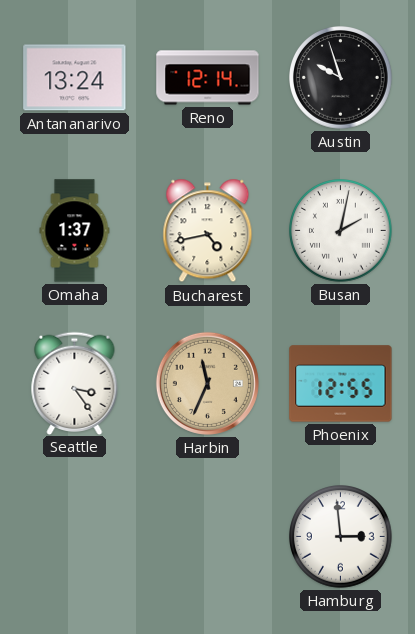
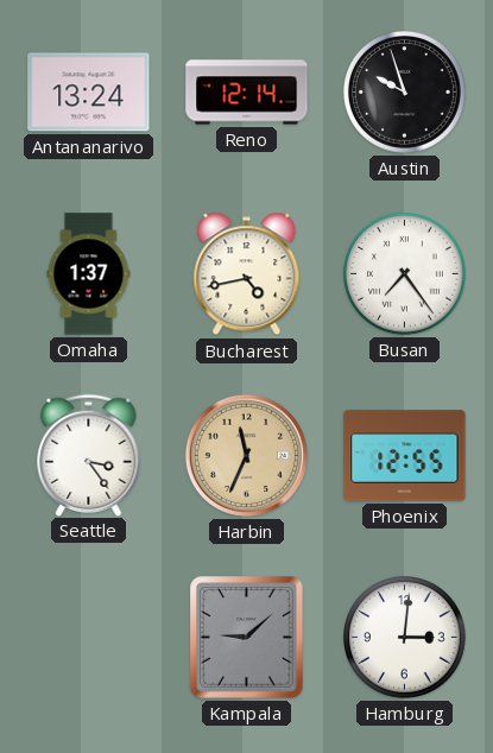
Busan: 2:02 -> 7:24 (405, 274)
Kampala: none -> 9:08 (247, 638)
Hamburg: 2:59 -> 3:01 (405, 638)
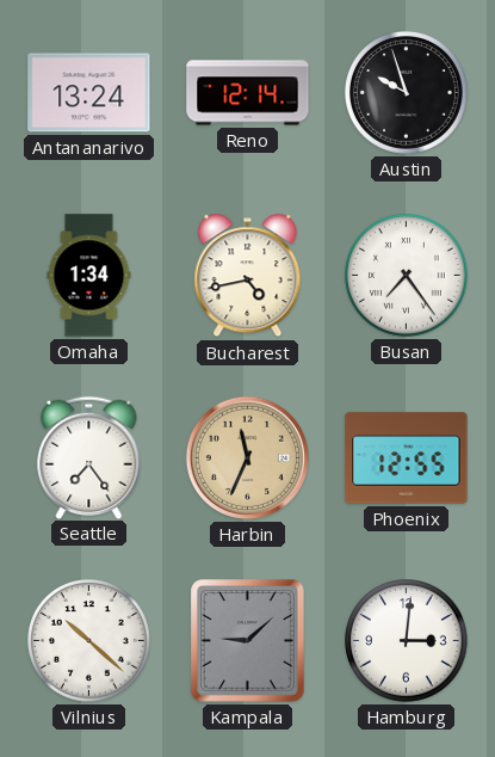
Omaha: 1:37 -> 1:34 (89, 276)
Seattle: 3:24 -> 7:24 (89, 457)
Vilnius: none -> 10:22 (89, 641)
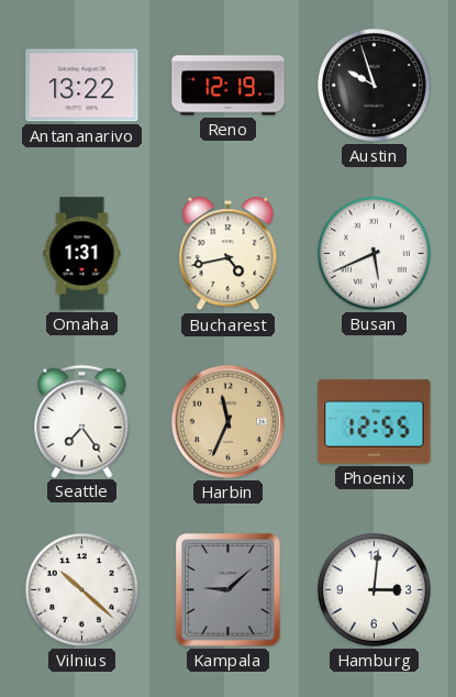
Antananarivo: 13:24 -> 13:22 (82, 86)
Reno: 12:14 -> 12:19 (229, 86)
Omaha: 1:34 -> 1:31 (82, 254)
Busan: 7:24 -> 5:41 (375, 254)
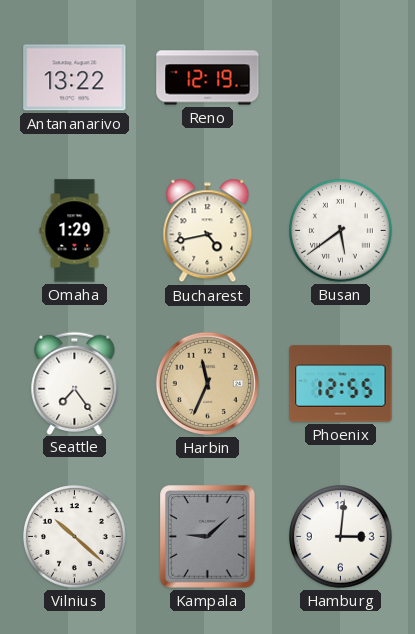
Austin: 9:57 -> none (375, 86)
Omaha: 1:31 -> 1:29 (75, 231)
Busan: 5:41 -> 5:39 (341, 231)
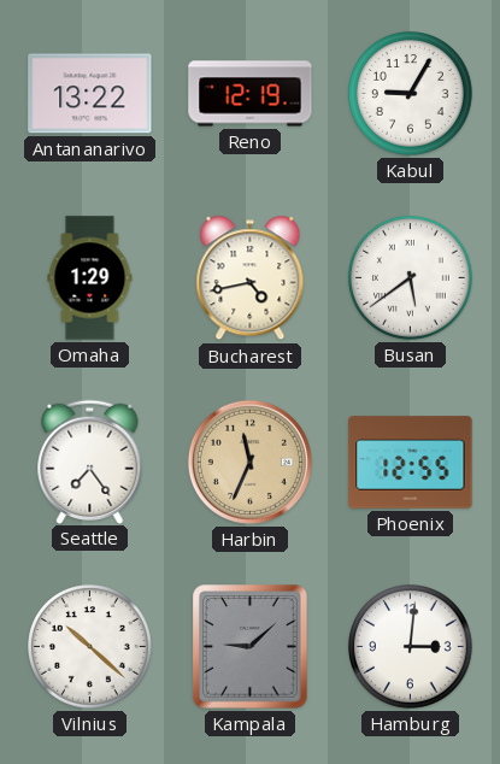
Kabul: none -> 9:05 (411, 94)
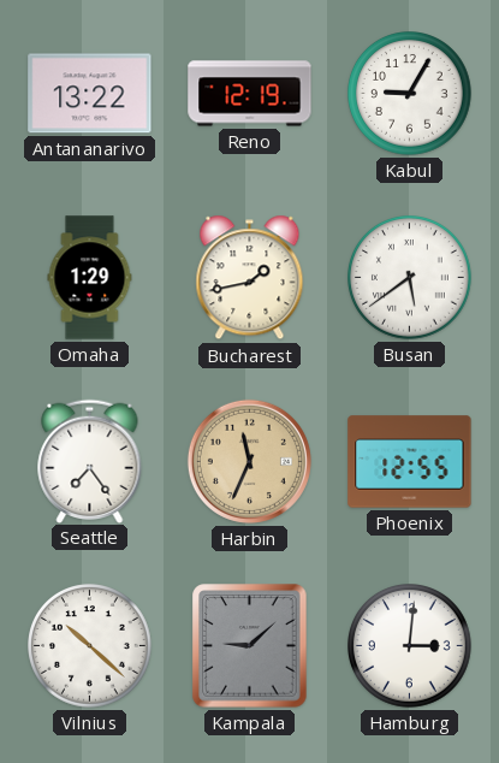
Bucharest: 4:43 -> 1:43 (250, 278)
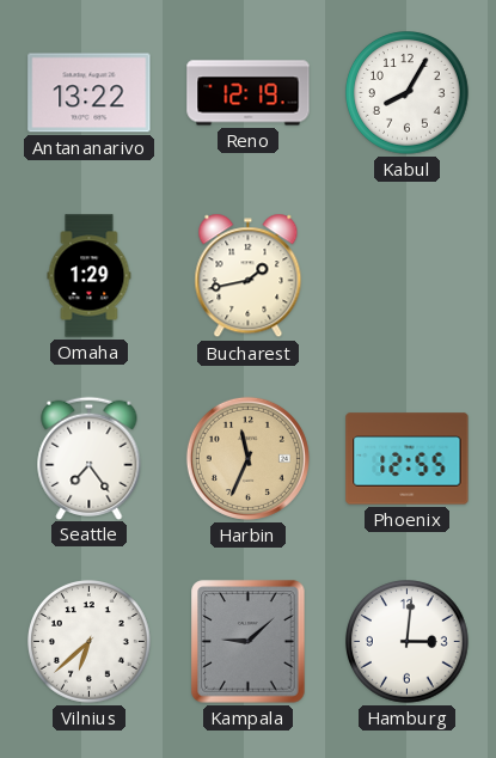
Kabul: 9:05 -> 8:05 (408, 93)
Busan: 5:39 -> none (410, 278)
Vilnius: 10:22 -> 6:38 (90, 642)
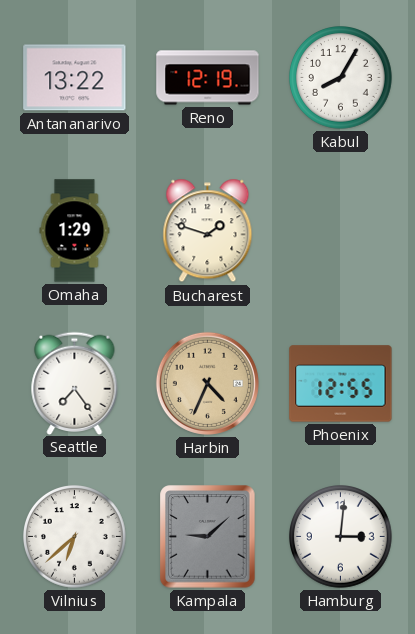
Bucharest: 1:43 -> 1:48 (208, 231)
Harbin: 11:34 -> 4:34 (207, 383)
